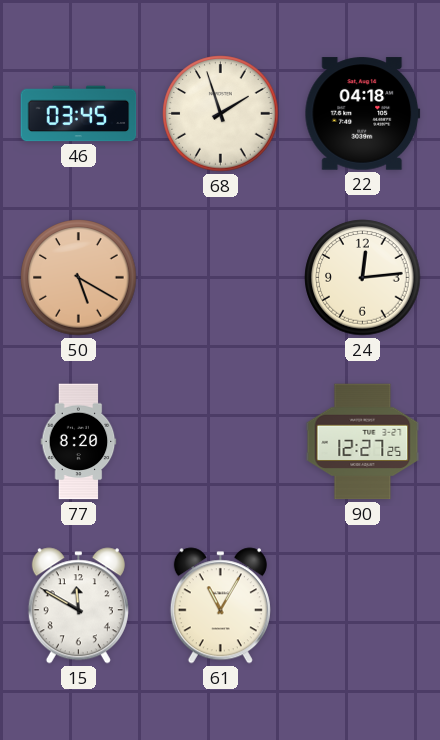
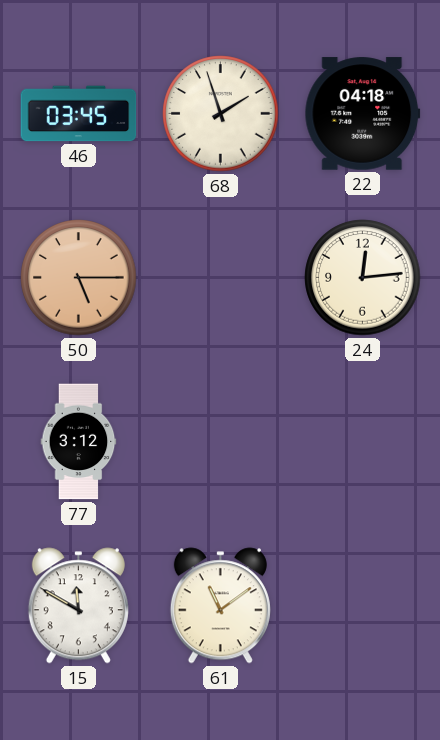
50: 5:20 -> 5:15 (79, 278)
77: 8:20 -> 3:12 (79, 442)
90: 12:27 -> none (363, 442)
61: 11:05 -> 11:09 (220, 606)
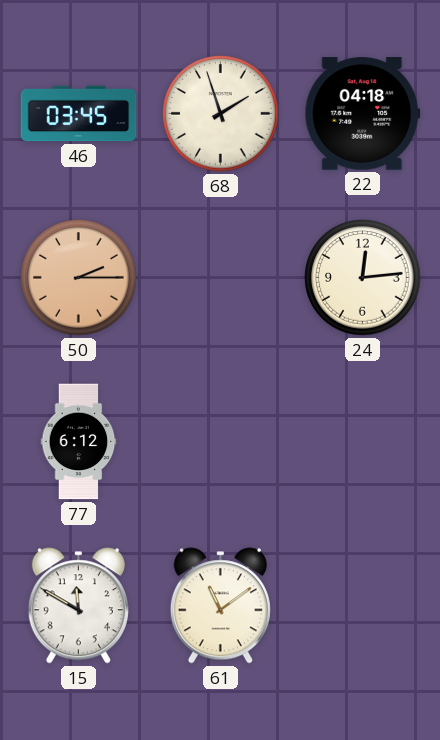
50: 5:15 -> 2:15 (79, 278)
77: 3:12 -> 6:12 (79, 442)
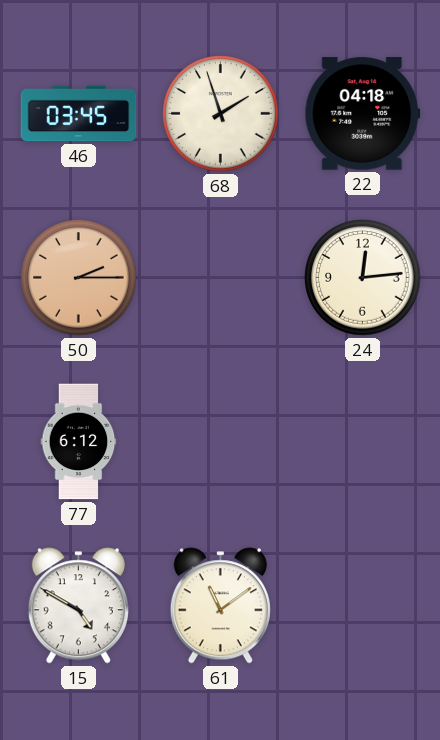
15: 11:50 -> 4:50 (78, 606)
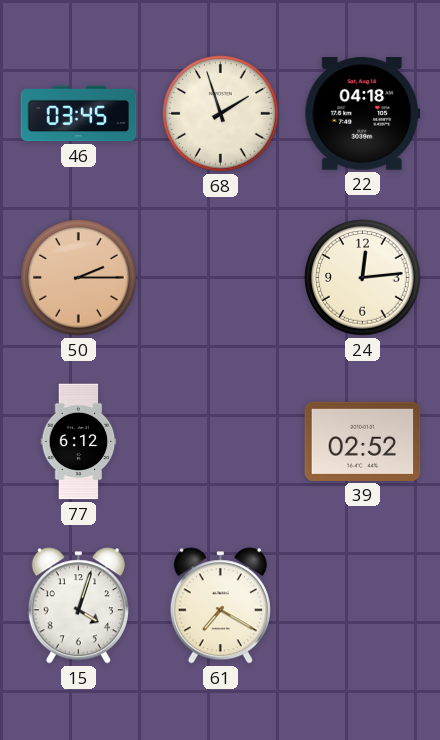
39: none -> 02:52 (363, 441)
15: 4:50 -> 4:03 (78, 606)
61: 11:09 -> 7:20 (220, 606)
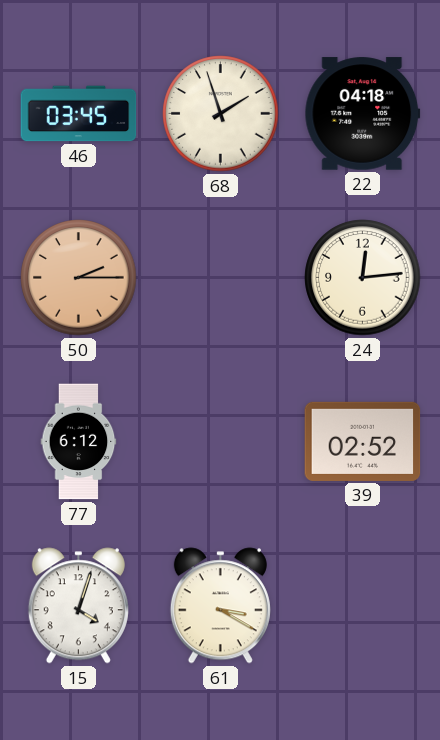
61: 7:20 -> 3:20 (220, 606)
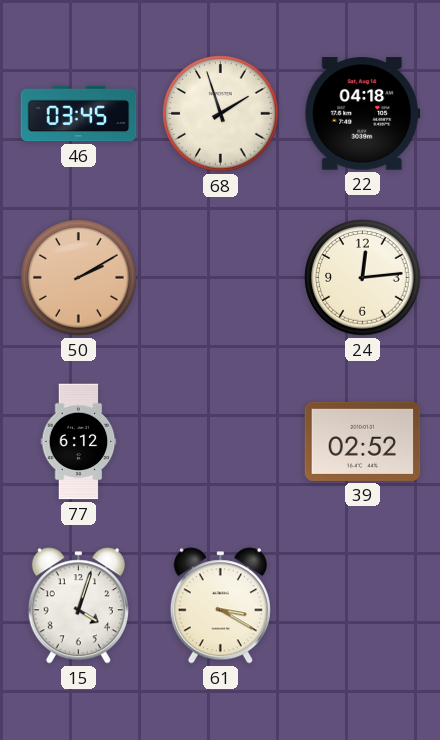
50: 2:15 -> 2:10 (79, 278)
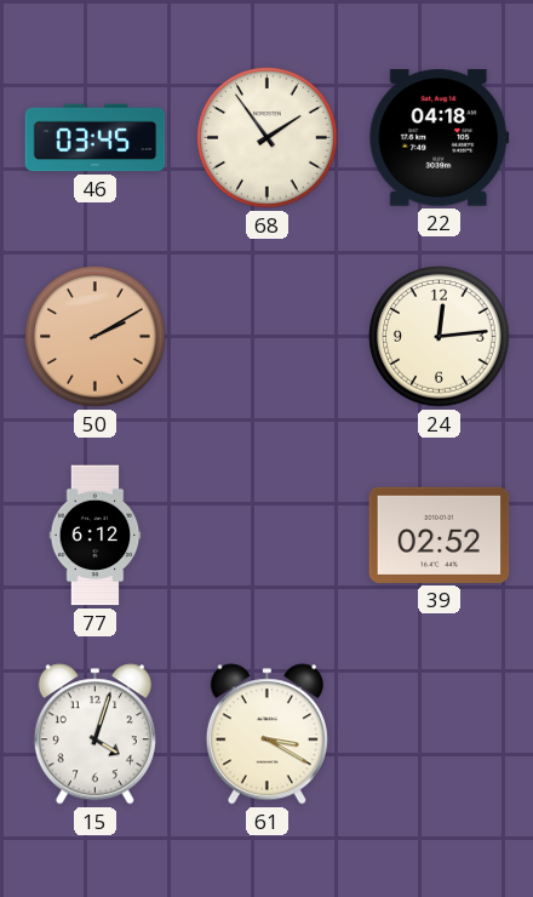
68: 1:57 -> 1:54 (268, 138)
